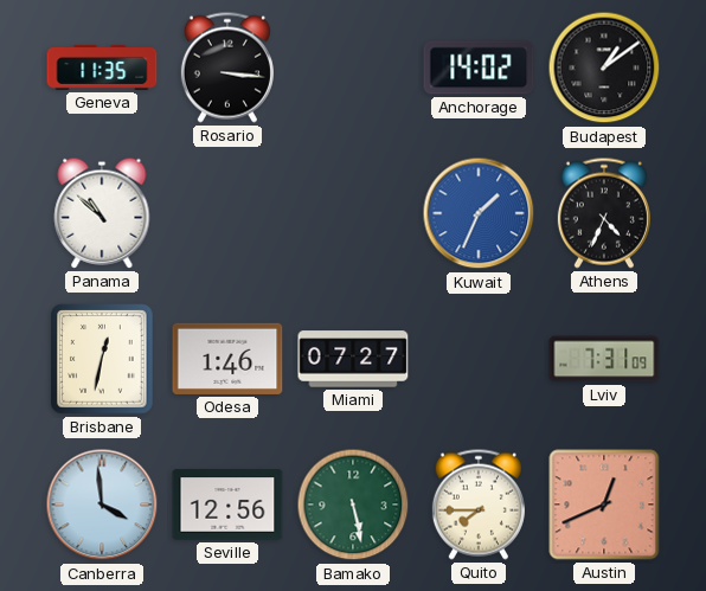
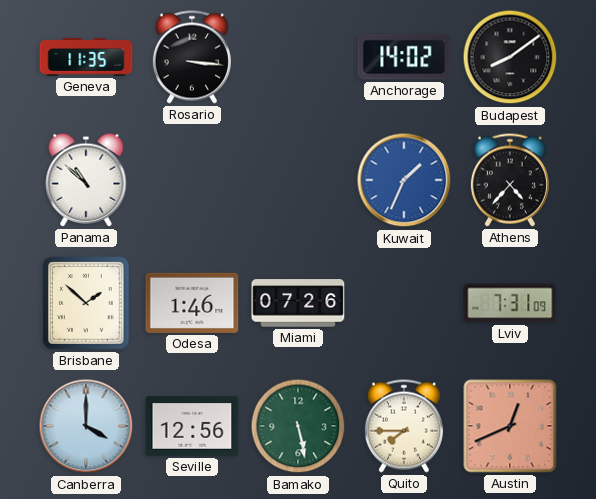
Budapest: 1:09 -> 8:09 (510, 57)
Athens: 4:34 -> 4:37 (510, 180)
Brisbane: 12:32 -> 1:52 (86, 303)
Miami: 07:27 -> 07:26 (298, 303)
Canberra: 3:59 -> 4:00 (86, 426)
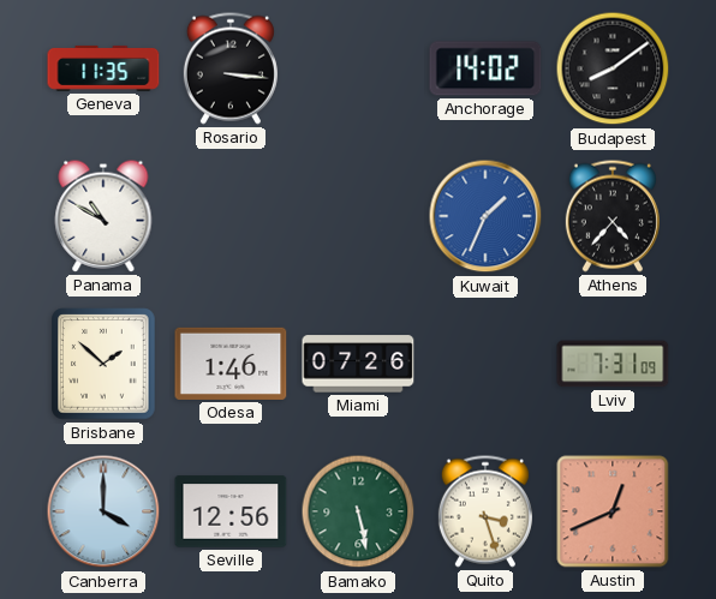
Panama: 10:52 -> 10:50 (103, 216)
Quito: 7:45 -> 3:27 (485, 511)
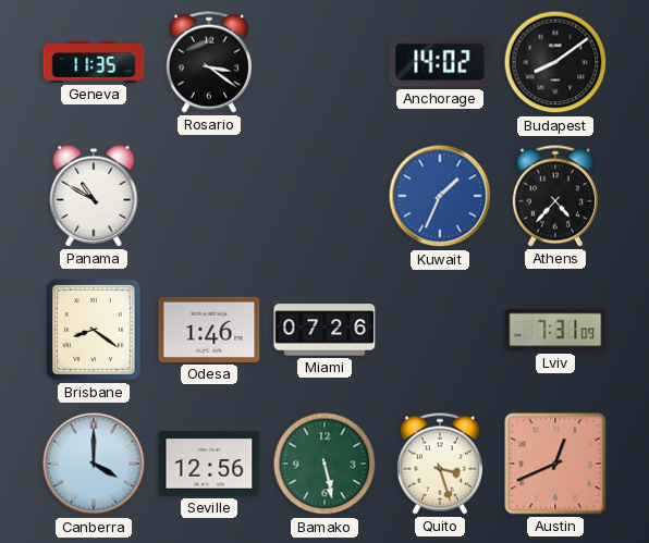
Rosario: 3:16 -> 3:21 (209, 62)
Brisbane: 1:52 -> 8:21 (94, 330)
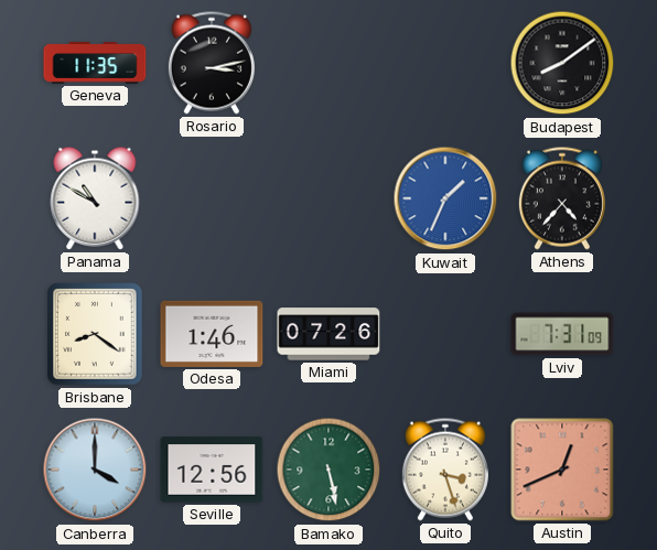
Rosario: 3:21 -> 3:13 (212, 63)
Anchorage: 14:02 -> none (440, 62)
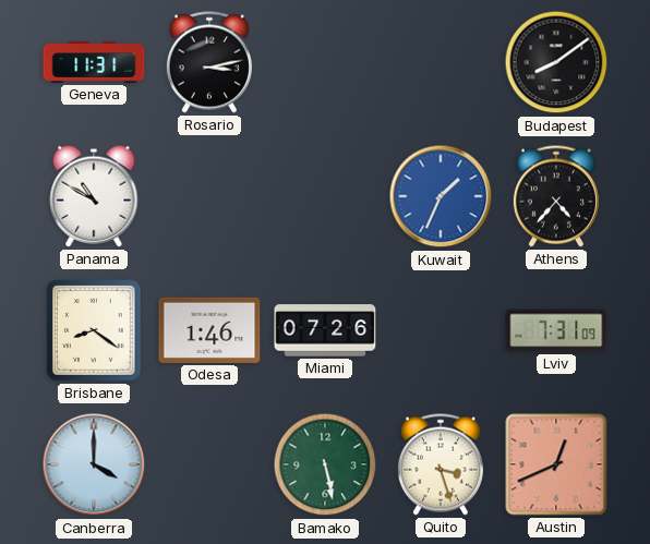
Geneva: 11:35 -> 11:31 (94, 62)
Seville: 12:56 -> none (212, 470)
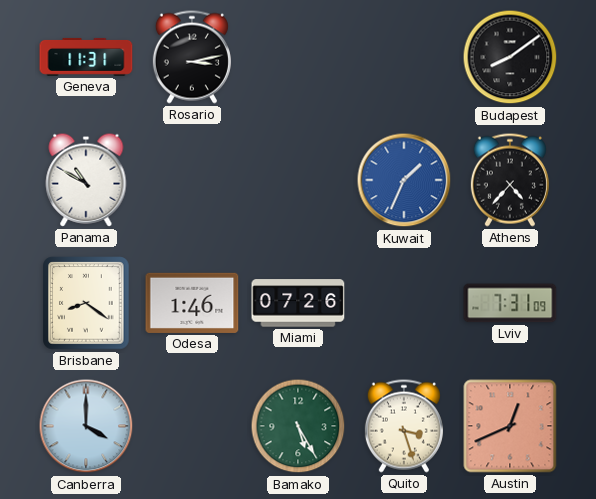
Bamako: 5:28 -> 5:25 (298, 426)
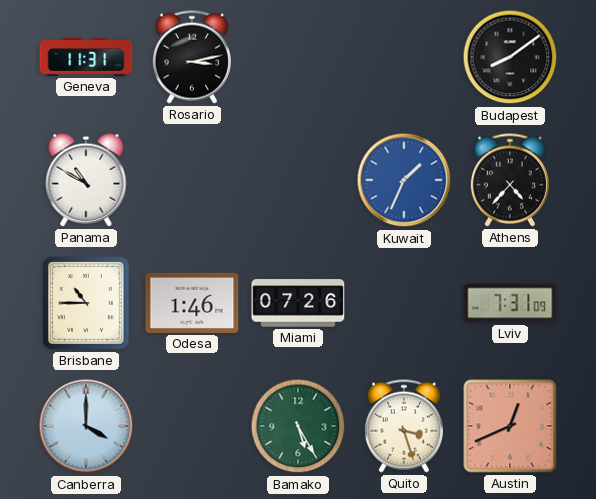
Brisbane: 8:21 -> 10:45 (86, 303)
